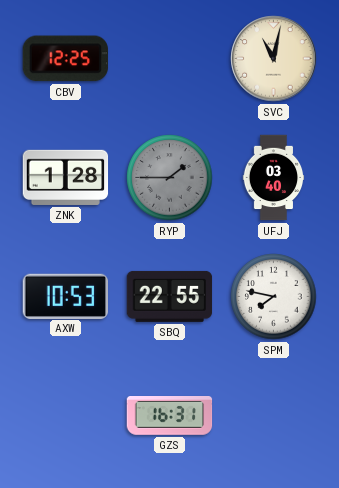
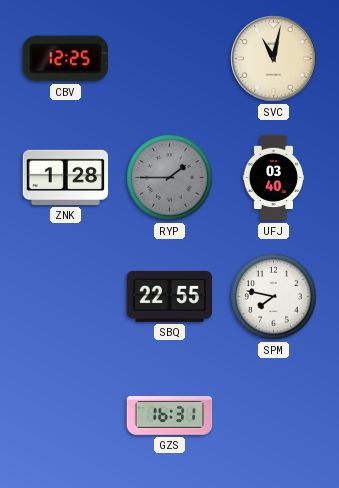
AXW: 10:53 -> none (66, 296)
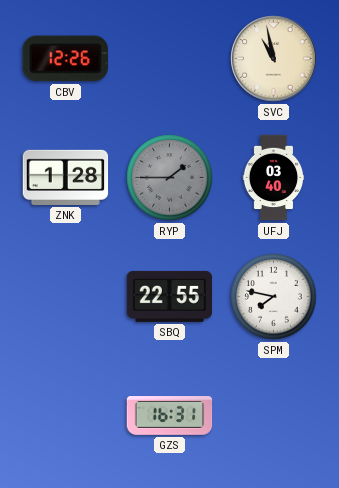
CBV: 12:25 -> 12:26 (65, 59)
SVC: 11:02 -> 10:58 (274, 59)
